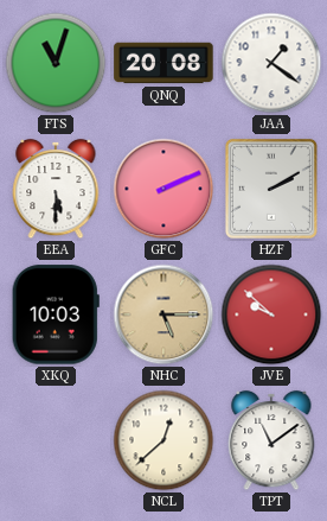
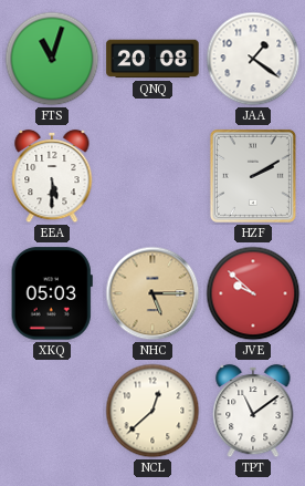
GFC: 2:11 -> none (163, 189)
XKQ: 10:03 -> 05:03 (52, 293)
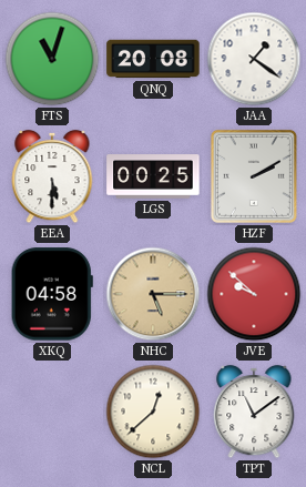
LGS: none -> 00:25 (153, 176)
XKQ: 05:03 -> 04:58 (52, 294)
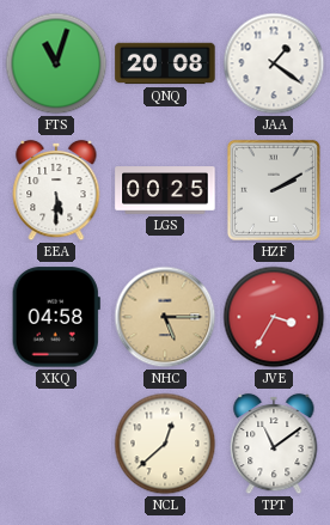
JVE: 9:52 -> 3:35 (274, 317)
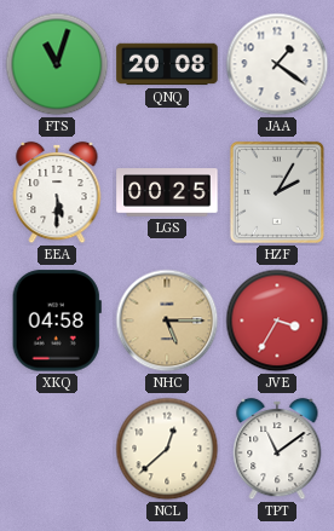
HZF: 2:10 -> 2:05 (277, 192)
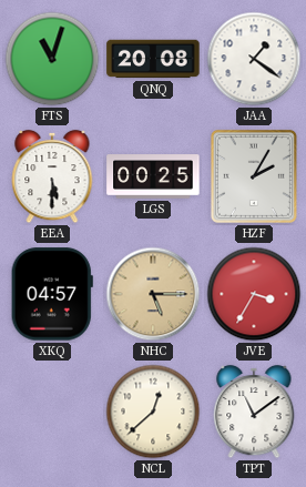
XKQ: 04:58 -> 04:57 (52, 294)
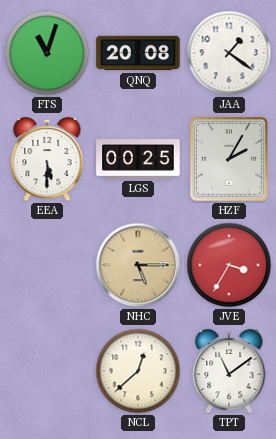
XKQ: 04:57 -> none (52, 294)
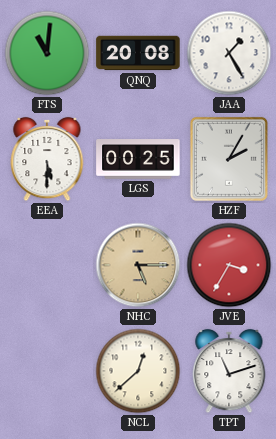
FTS: 11:03 -> 11:01 (47, 53)
JAA: 1:21 -> 1:25 (229, 53)
TPT: 11:09 -> 11:12 (229, 371)
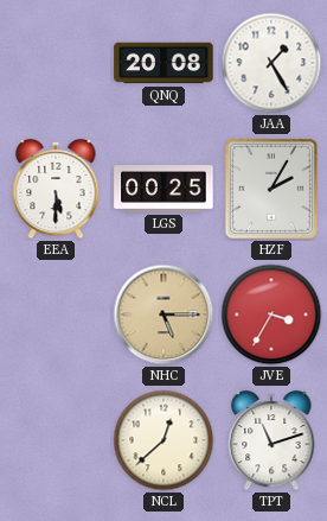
FTS: 11:01 -> none (47, 53)
